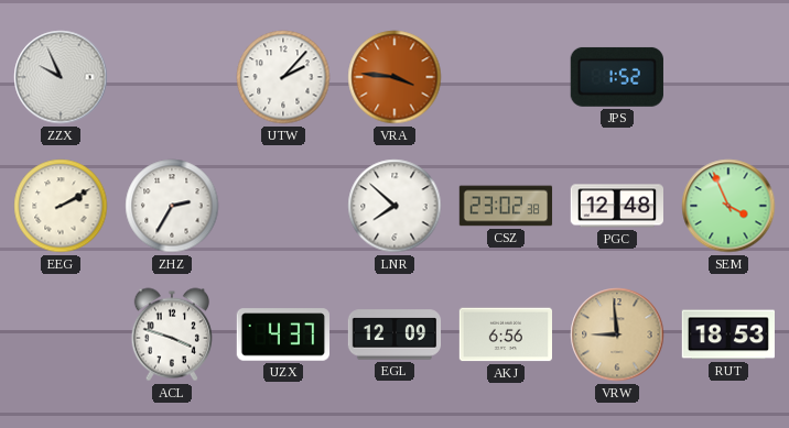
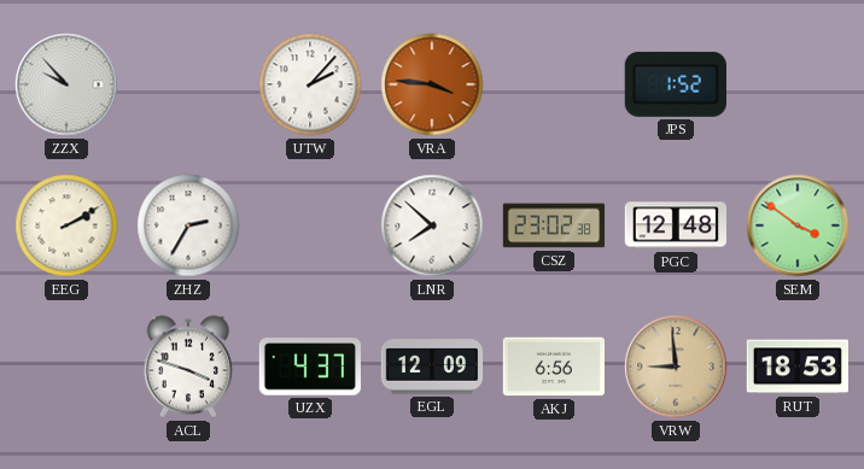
ZZX: 9:56 -> 9:53 (66, 84)
SEM: 3:56 -> 3:51 (798, 225)
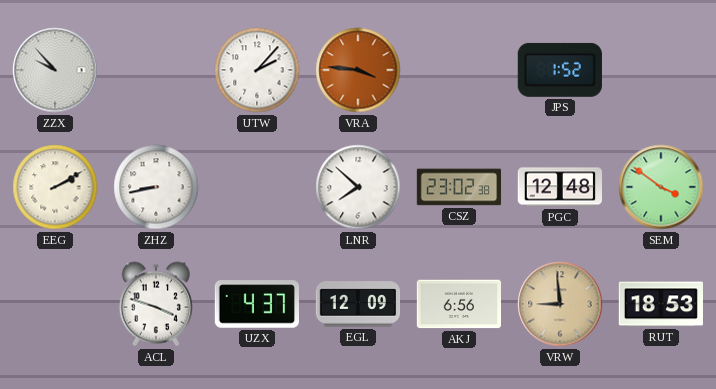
ZHZ: 2:35 -> 8:43 (156, 187)
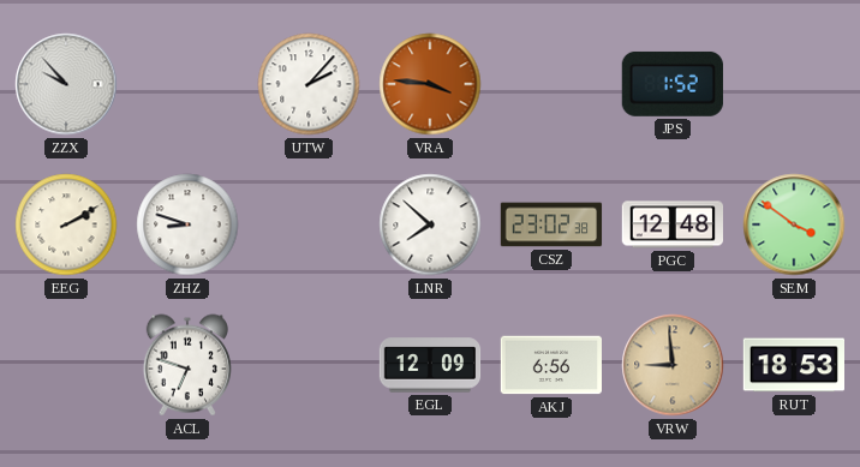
ZHZ: 8:43 -> 8:48 (187, 224)
ACL: 3:48 -> 6:48 (187, 365)
UZX: 4:37 -> none (256, 304)
